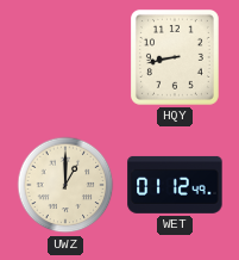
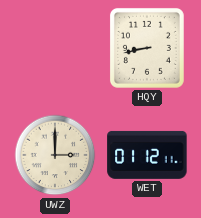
UWZ: 1:00 -> 3:00 (55, 155)
WET: 01:12:49 -> 01:12:11 (147, 155)
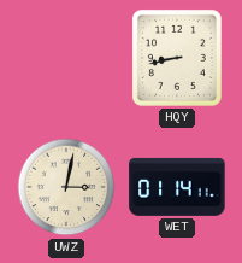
UWZ: 3:00 -> 3:02 (66, 187)
WET: 01:12 -> 01:14 (177, 187)
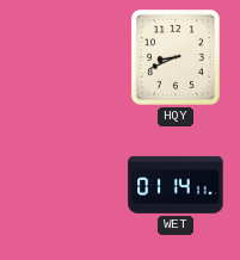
HQY: 8:43 -> 8:41 (176, 57)
UWZ: 3:02 -> none (66, 187)
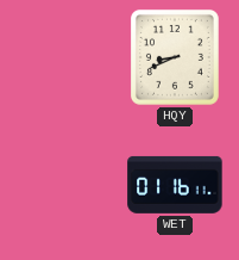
WET: 01:14 -> 01:16 (175, 185)
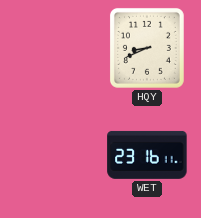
WET: 01:16 -> 23:16 (147, 155)
